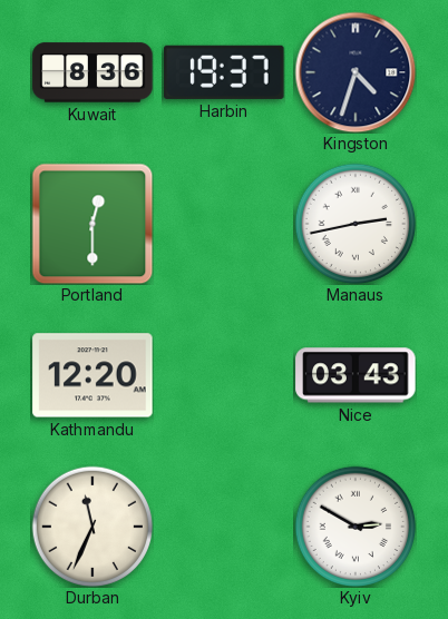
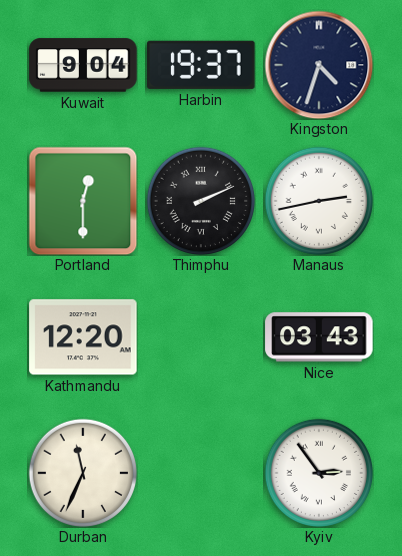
Kuwait: 8:36 -> 9:04 (83, 65)
Thimphu: none -> 2:11 (200, 200)
Kyiv: 2:50 -> 2:54 (318, 472)
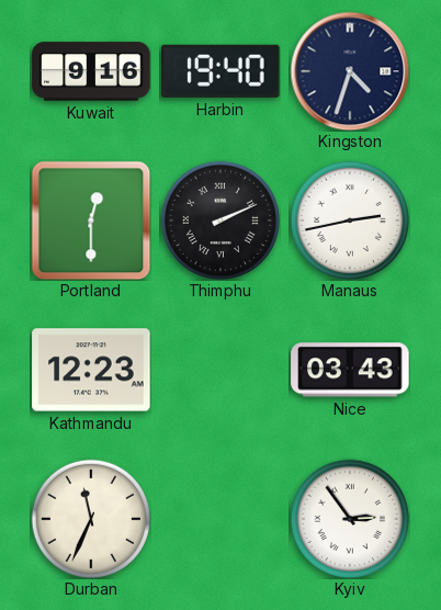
Kuwait: 9:04 -> 9:16 (91, 71)
Harbin: 19:37 -> 19:40 (220, 71)
Kathmandu: 12:20 -> 12:23 (91, 370)
